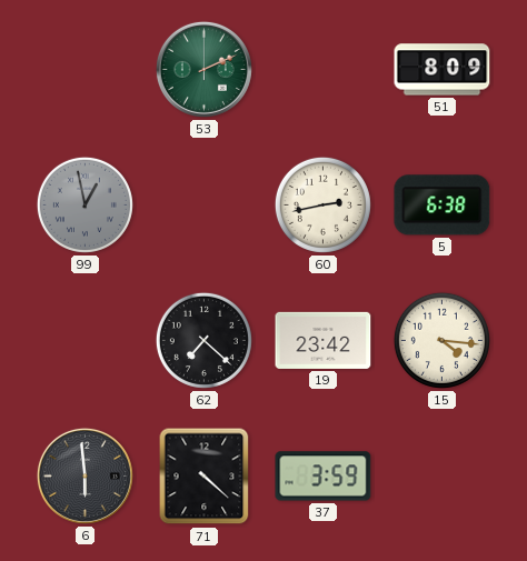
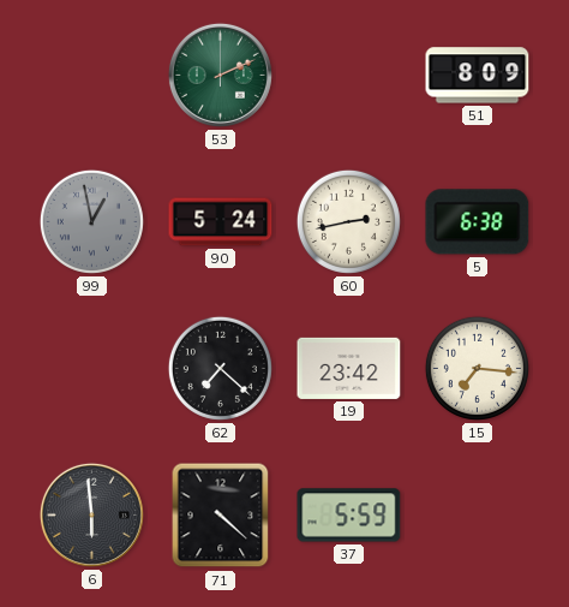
90: none -> 5:24 (221, 222)
15: 4:16 -> 7:16 (477, 368)
37: 3:59 -> 5:59 (349, 516)
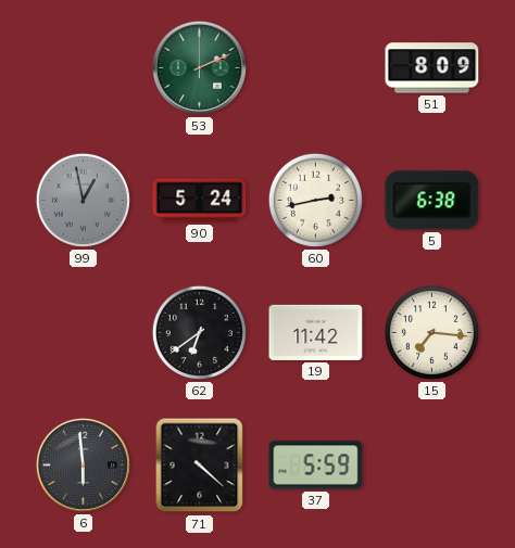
62: 7:22 -> 6:39 (199, 332)
19: 23:42 -> 11:42 (316, 332)
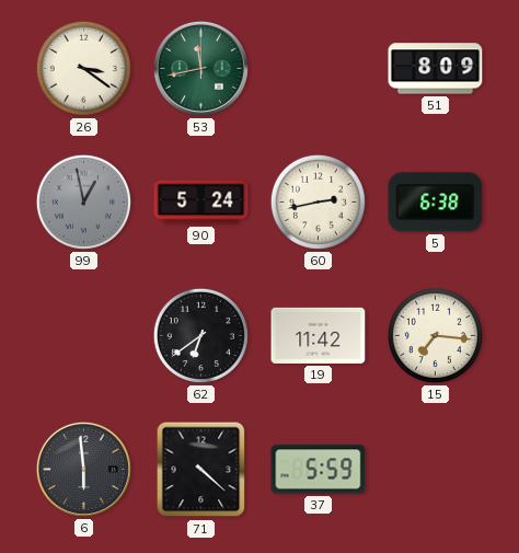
26: none -> 3:21 (83, 68)
53: 2:11 -> 11:43 (200, 68)
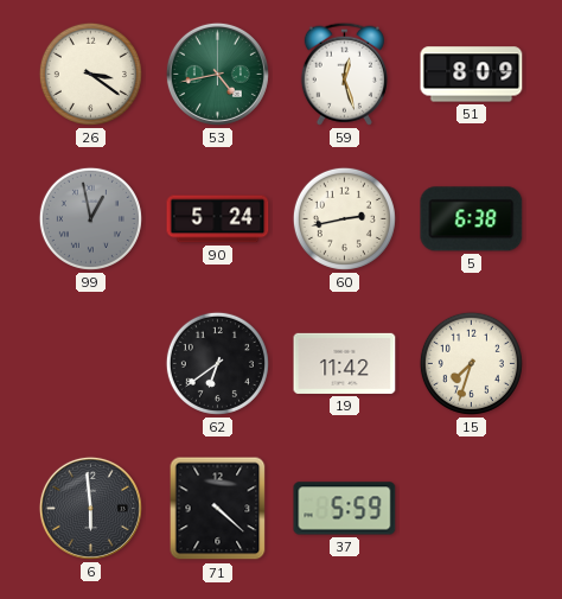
53: 11:43 -> 4:43 (217, 74)
59: none -> 12:27 (344, 74)
15: 7:16 -> 7:33 (471, 363)
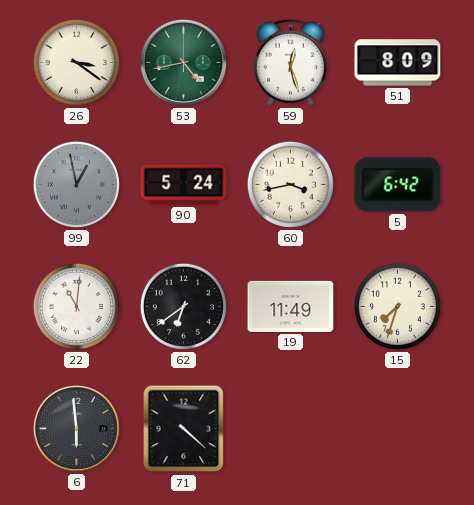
60: 2:43 -> 3:43 (290, 184)
5: 6:38 -> 6:42 (398, 185)
22: none -> 11:01 (76, 306)
19: 11:42 -> 11:49 (291, 306)
37: 5:59 -> none (345, 509)
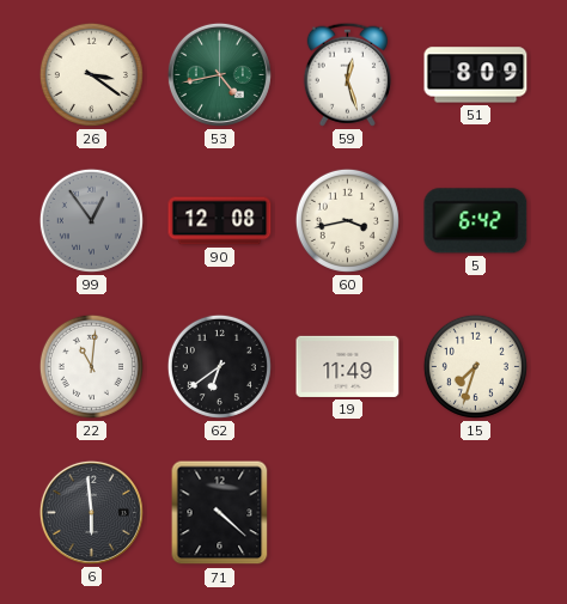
99: 12:58 -> 12:54 (91, 220)
90: 5:24 -> 12:08 (220, 221)
